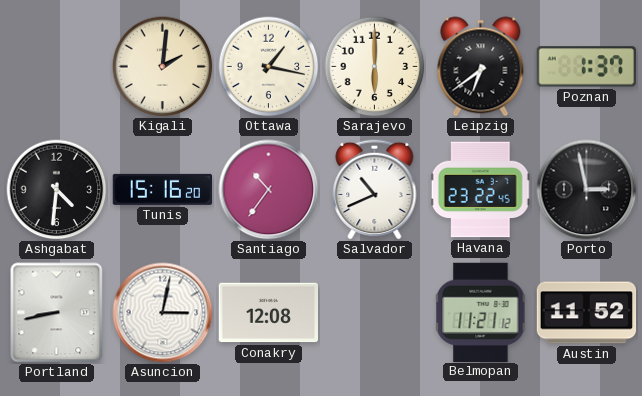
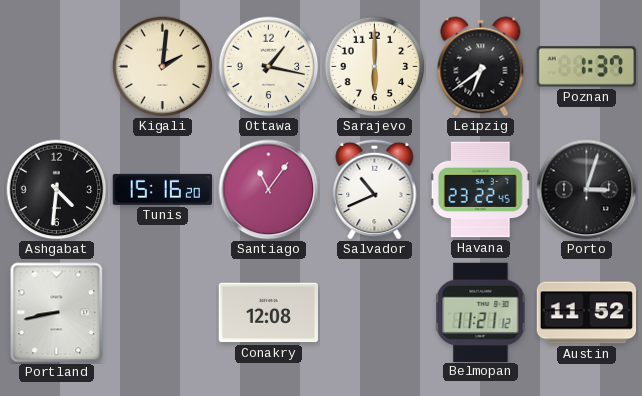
Santiago: 10:36 -> 11:06 (269, 190)
Porto: 2:58 -> 3:03 (587, 190)
Asuncion: 3:02 -> none (163, 313)
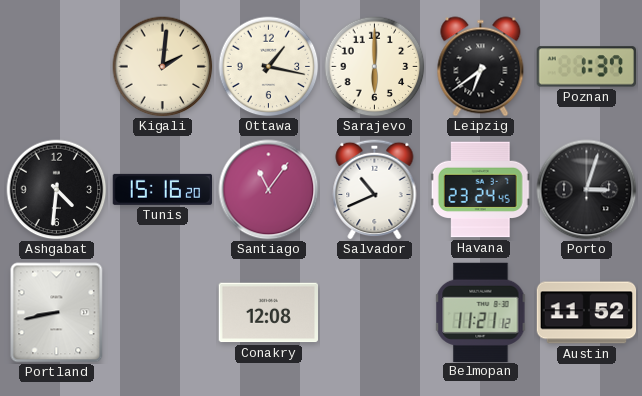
Havana: 23:22 -> 23:24 (480, 190)
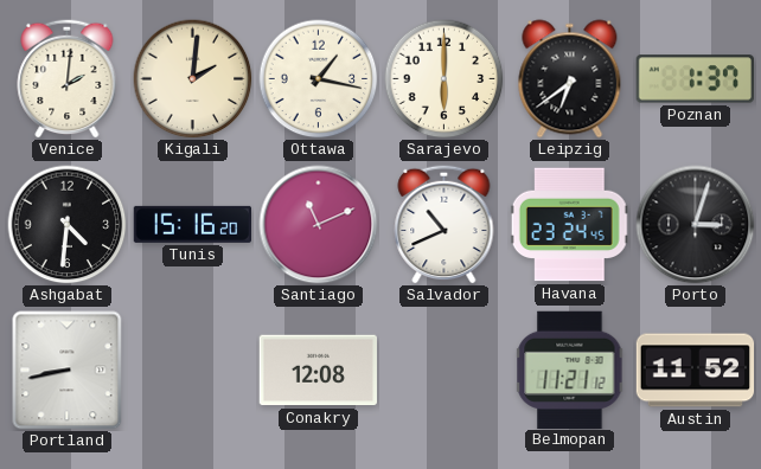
Venice: none -> 2:01 (68, 78)
Santiago: 11:06 -> 11:11 (319, 225)
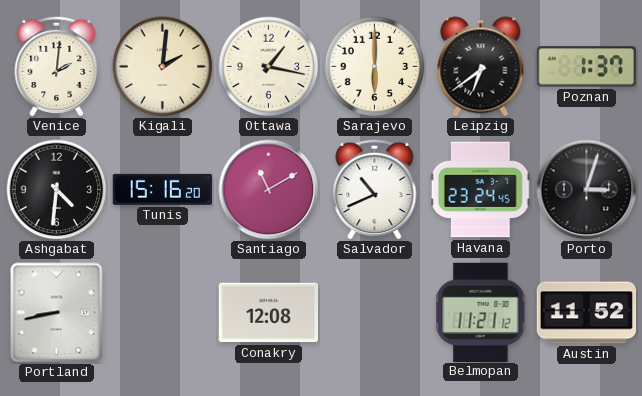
Santiago: 11:11 -> 11:10 (269, 190)
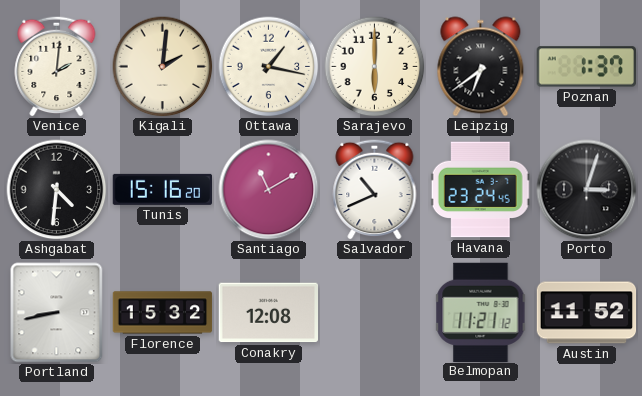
Florence: none -> 15:32 (163, 313)
